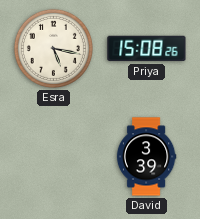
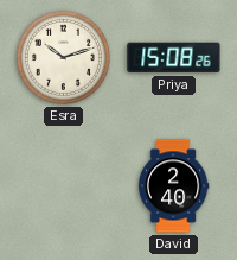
Esra: 5:17 -> 10:12 (63, 57)
David: 3:39 -> 2:40 (173, 186)
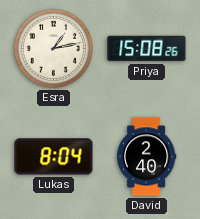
Esra: 10:12 -> 1:13 (53, 48)
Lukas: none -> 8:04 (54, 157)
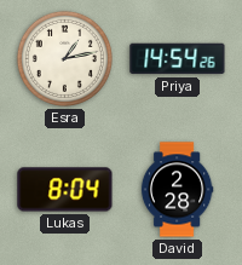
Priya: 15:08 -> 14:54 (178, 59)
David: 2:40 -> 2:28 (177, 190)
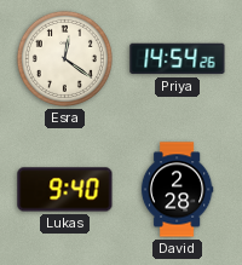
Esra: 1:13 -> 12:21 (64, 58)
Lukas: 8:04 -> 9:40 (65, 190)
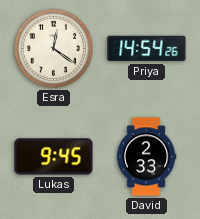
Lukas: 9:40 -> 9:45 (54, 157)
David: 2:28 -> 2:33 (146, 157)
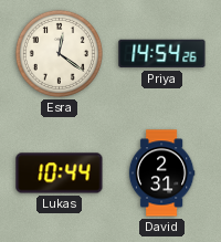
Lukas: 9:45 -> 10:44 (60, 173)
David: 2:33 -> 2:31 (161, 173)
